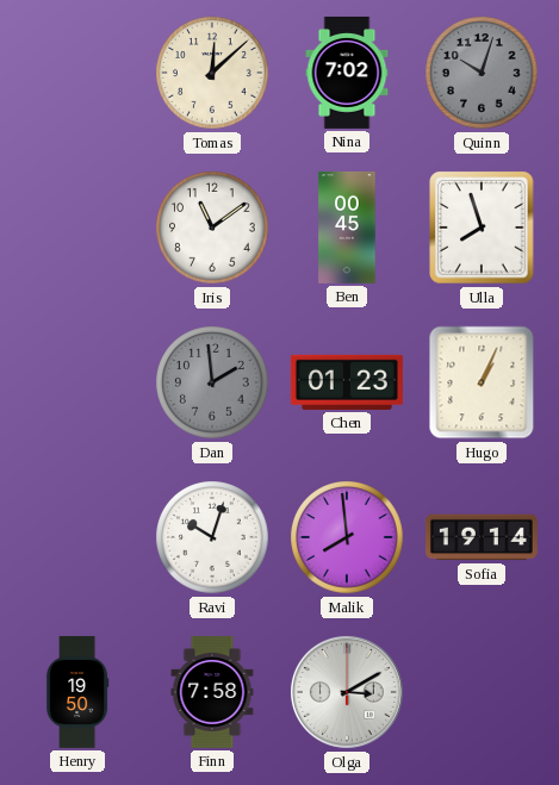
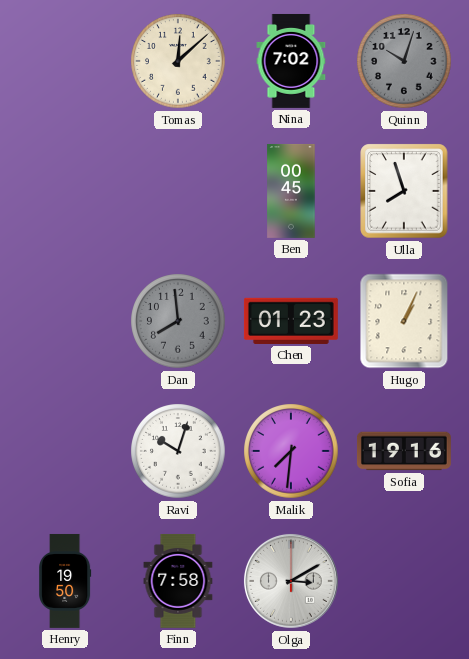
Iris: 11:09 -> none (212, 228)
Dan: 1:59 -> 7:59 (178, 321)
Malik: 7:59 -> 7:31 (291, 451)
Sofia: 19:14 -> 19:16 (404, 451)
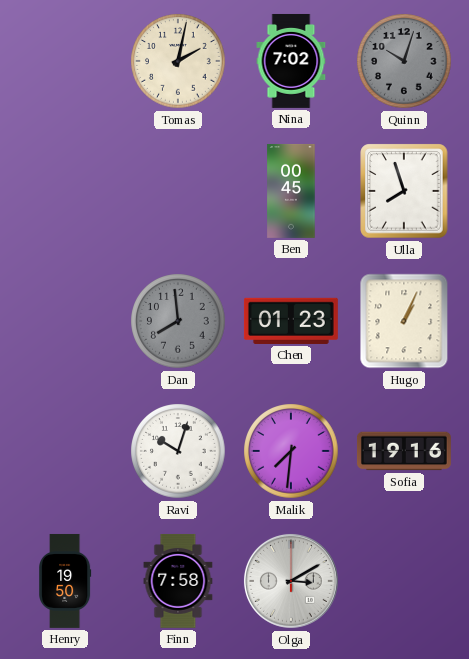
Tomas: 12:08 -> 2:02 (178, 61)
